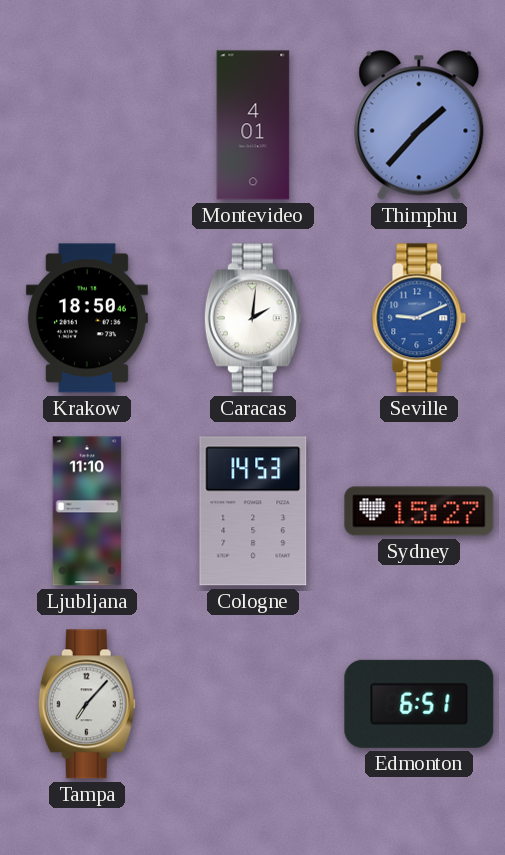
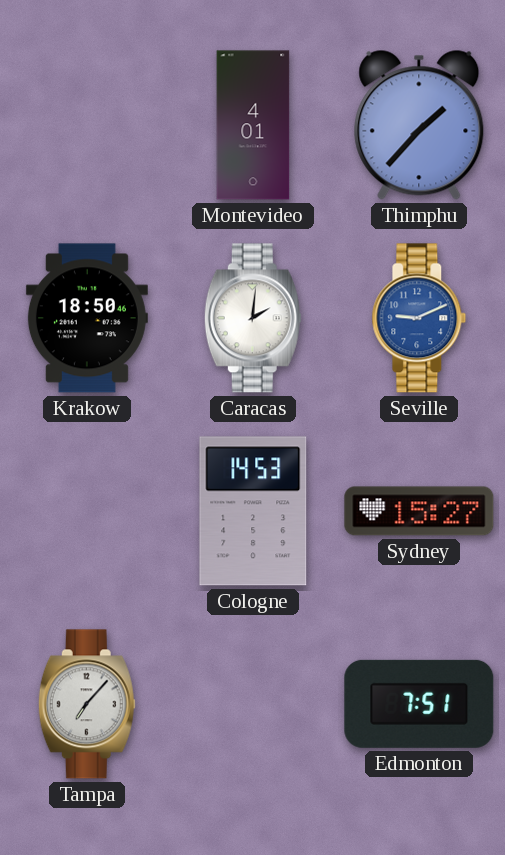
Ljubljana: 11:10 -> none (87, 511)
Edmonton: 6:51 -> 7:51 (419, 704)
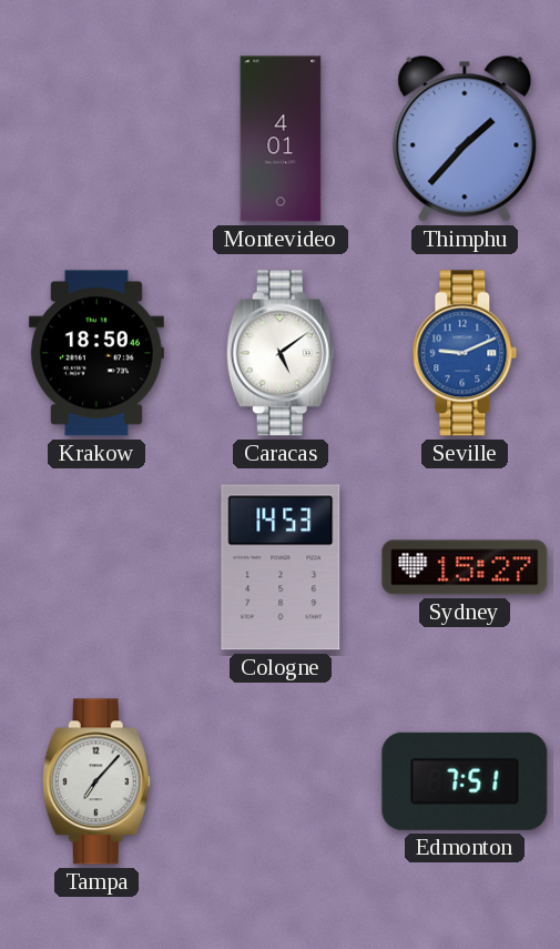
Caracas: 2:01 -> 5:09 (281, 353)
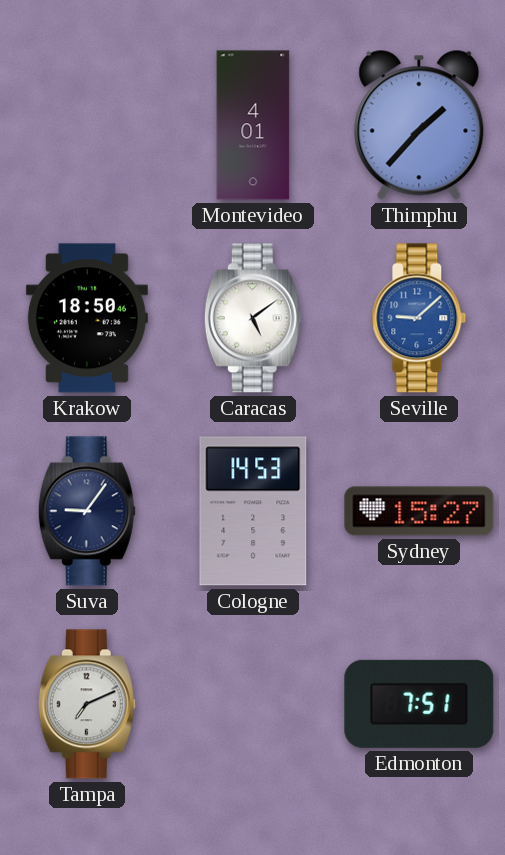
Seville: 9:11 -> 9:08 (419, 318)
Suva: none -> 9:06 (87, 511)
Tampa: 7:07 -> 7:11 (87, 704)
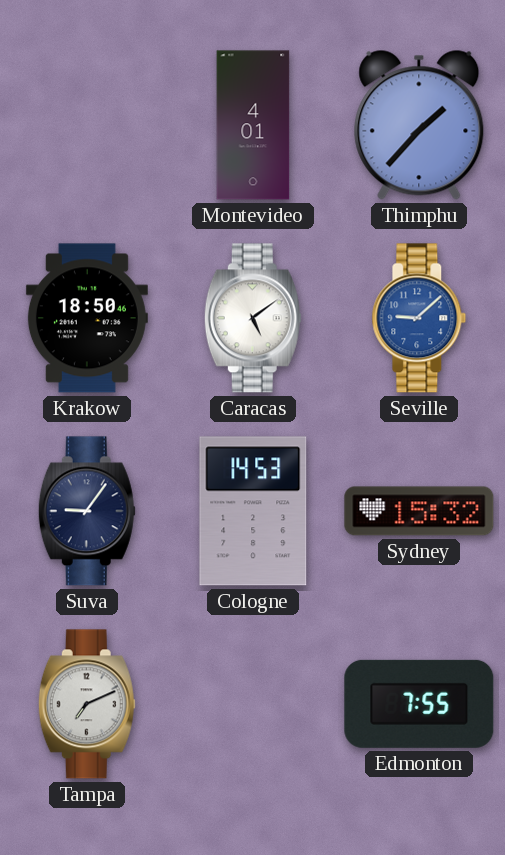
Sydney: 15:27 -> 15:32 (419, 511)
Edmonton: 7:51 -> 7:55 (419, 704)
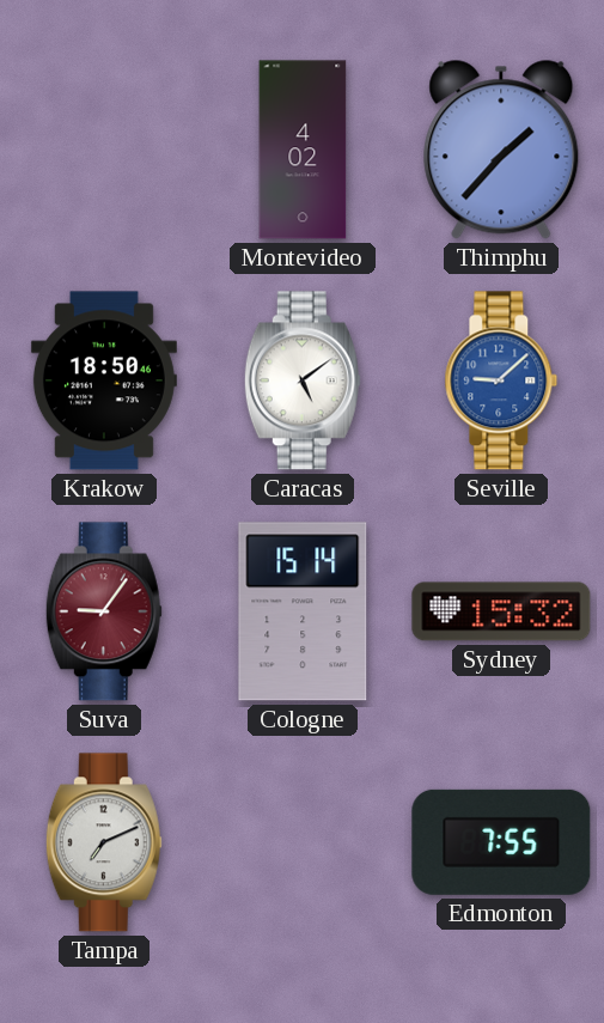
Montevideo: 4:01 -> 4:02 (303, 150)
Suva dial: navy -> burgundy (104, 611)
Cologne: 14:53 -> 15:14 (303, 611)
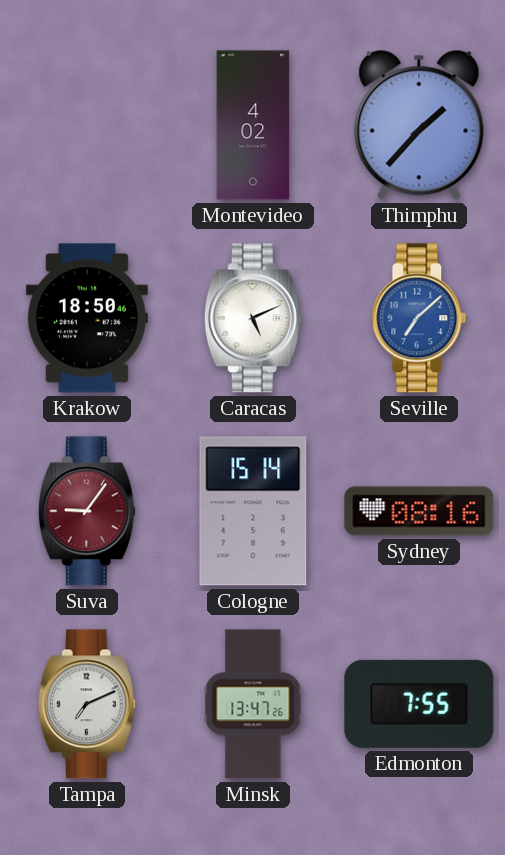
Caracas: 5:09 -> 5:11 (253, 318)
Seville: 9:08 -> 7:08 (419, 318)
Sydney: 15:32 -> 08:16 (419, 511)
Minsk: none -> 13:47 (253, 704)
